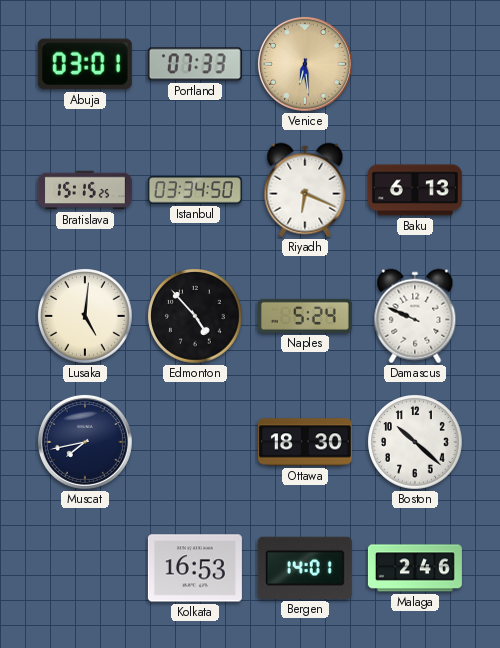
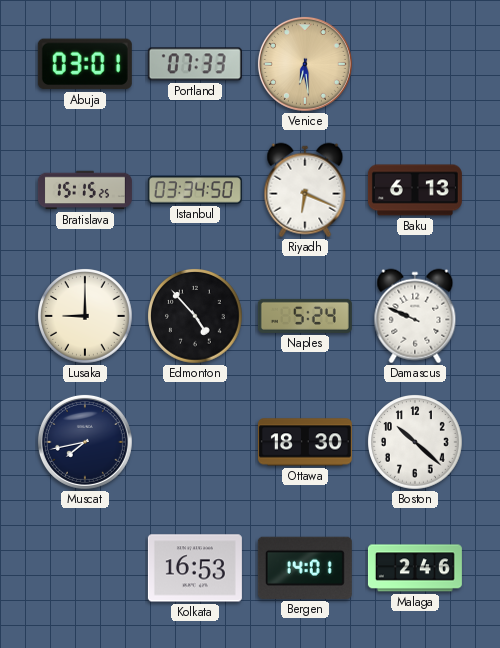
Lusaka: 5:01 -> 9:00 (86, 317)
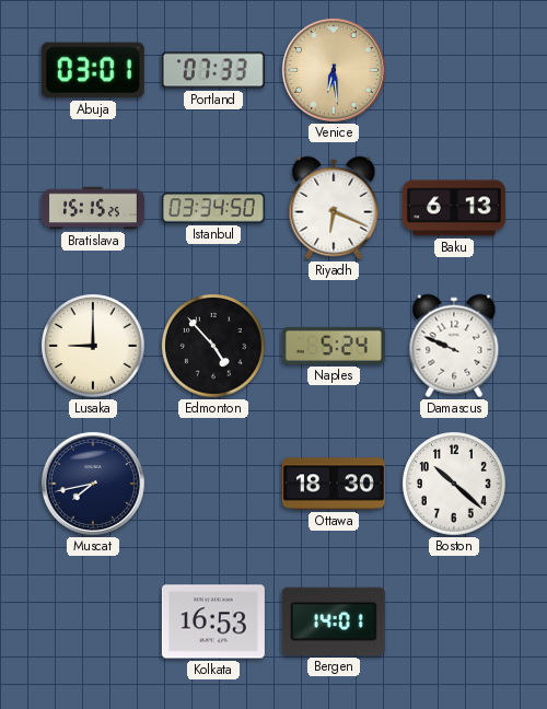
Malaga: 2:46 -> none (415, 568)
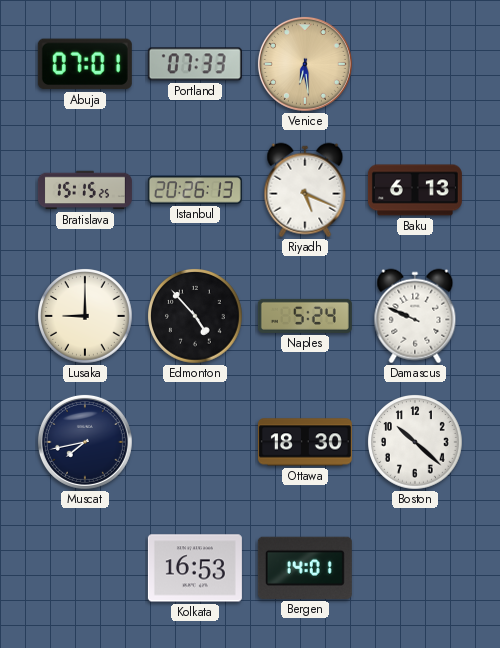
Abuja: 03:01 -> 07:01 (85, 64)
Istanbul: 03:34 -> 20:26 (195, 190)
Riyadh: 6:19 -> 5:19 (305, 190)
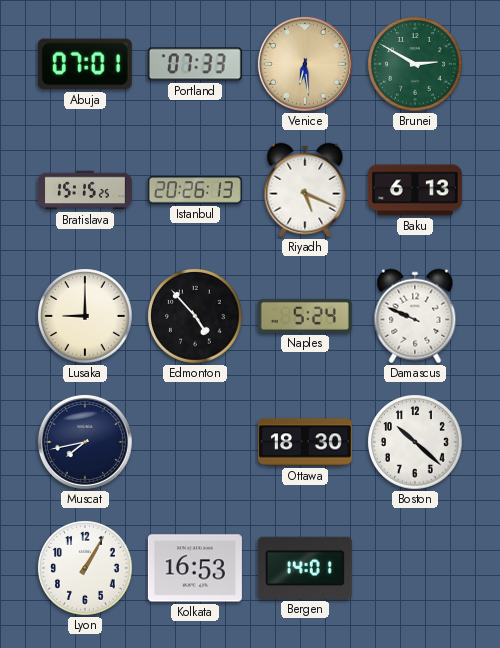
Brunei: none -> 2:50 (416, 65)
Lyon: none -> 1:05 (86, 569)
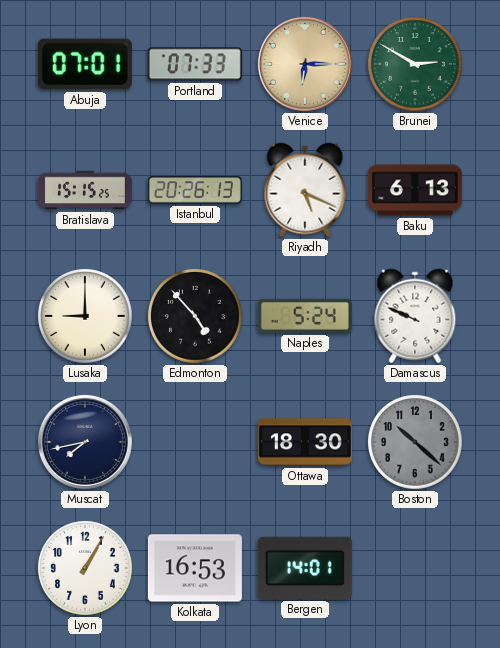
Venice: 6:29 -> 6:15 (305, 64)
Boston dial: white -> grey (416, 443)
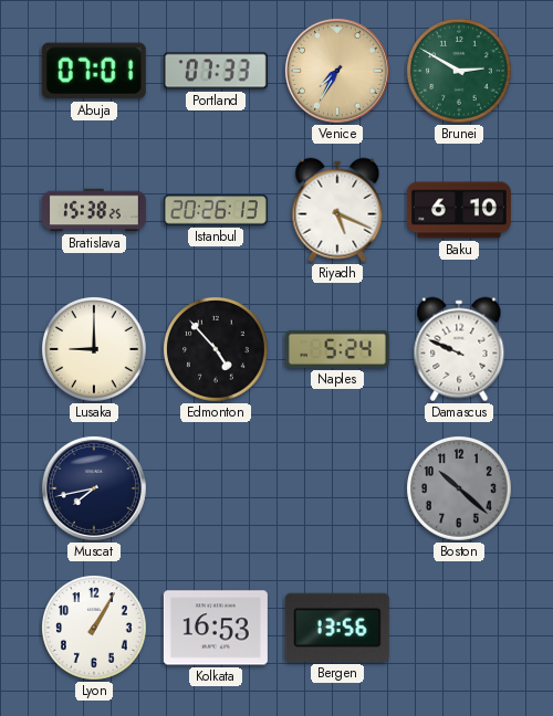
Venice: 6:15 -> 7:35 (337, 71)
Bratislava: 15:15 -> 15:38 (94, 210)
Baku: 6:13 -> 6:10 (459, 210)
Ottawa: 18:30 -> none (305, 442)
Bergen: 14:01 -> 13:56 (337, 628)
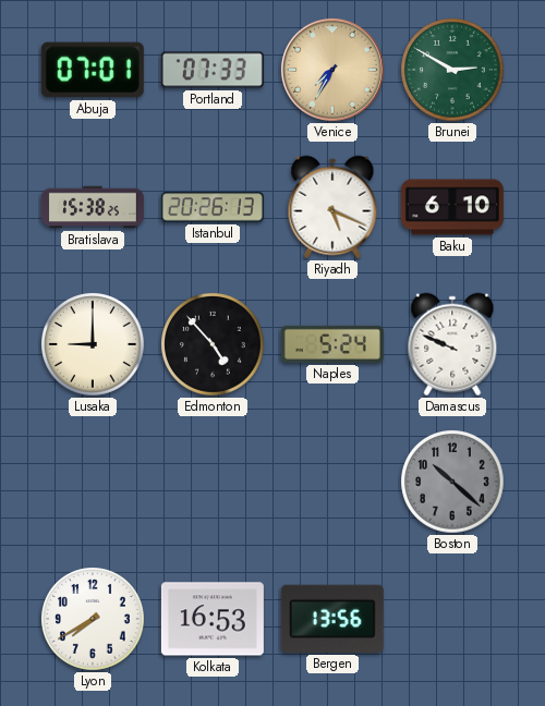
Muscat: 7:43 -> none (94, 488)
Lyon: 1:05 -> 7:40 (94, 620)
